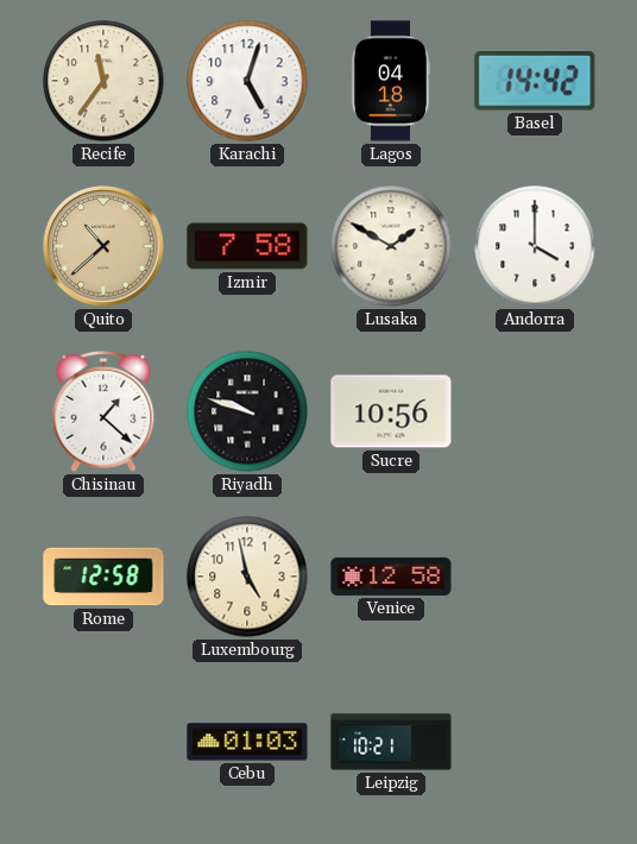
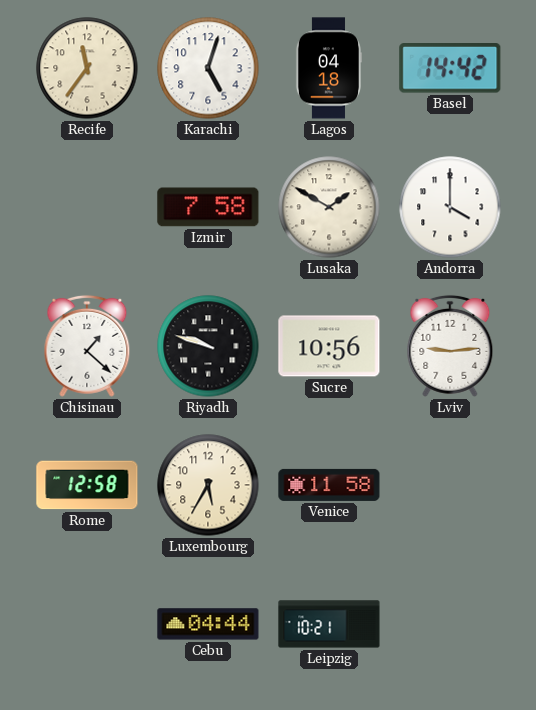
Quito: 10:38 -> none (103, 246)
Lviv: none -> 9:14 (450, 346)
Luxembourg: 4:58 -> 5:35 (208, 485)
Venice: 12:58 -> 11:58 (329, 485)
Cebu: 01:03 -> 04:44 (208, 624)
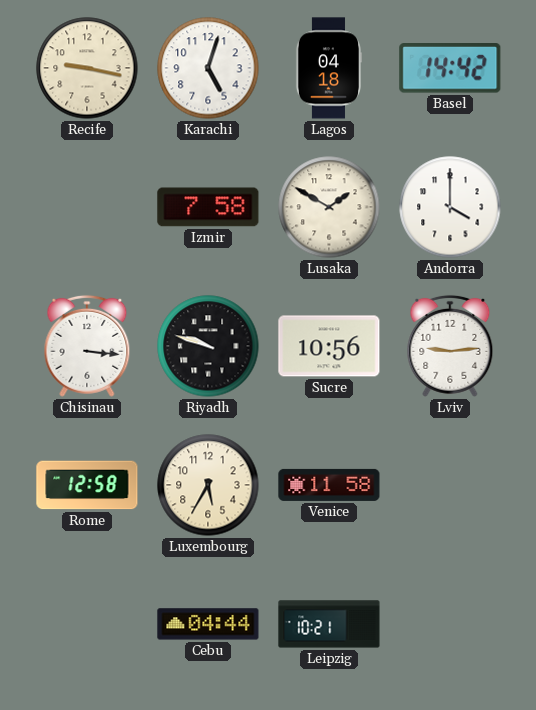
Recife: 11:36 -> 9:17 (87, 68)
Chisinau: 1:22 -> 3:16 (87, 346)
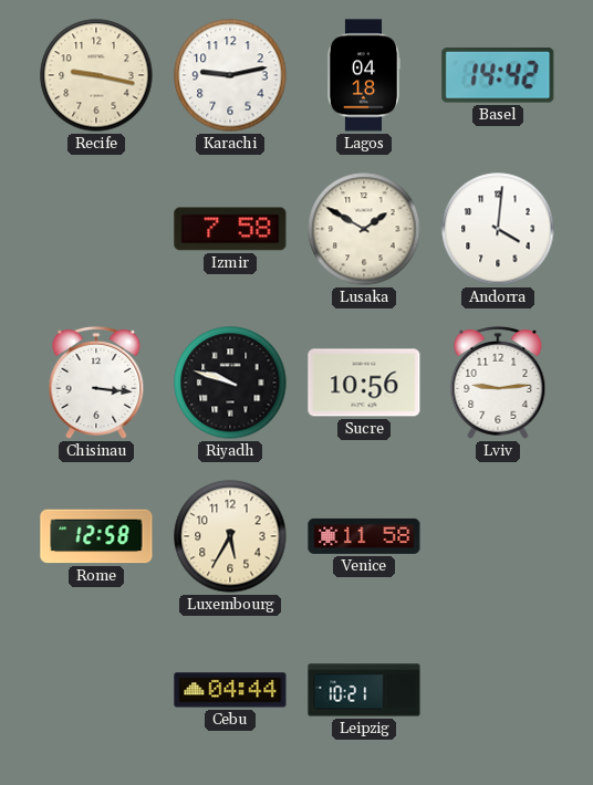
Karachi: 5:03 -> 9:13 (230, 75)
Andorra: 4:00 -> 4:01 (498, 229)
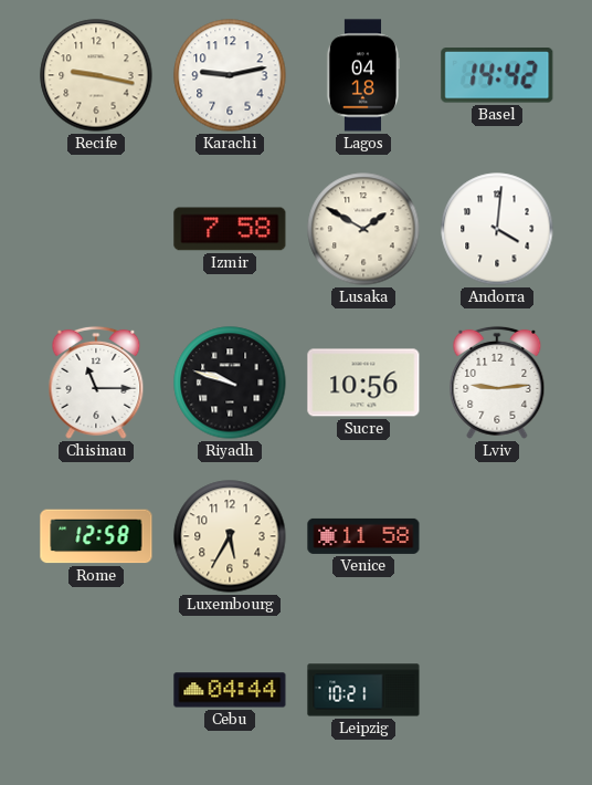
Chisinau: 3:16 -> 11:15 (96, 383)
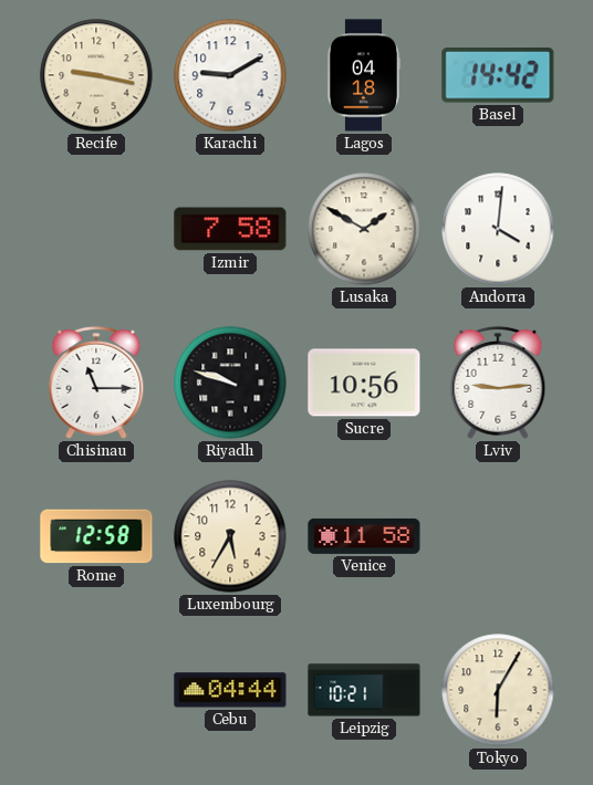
Karachi: 9:13 -> 9:10 (230, 75)
Tokyo: none -> 6:05 (498, 690)
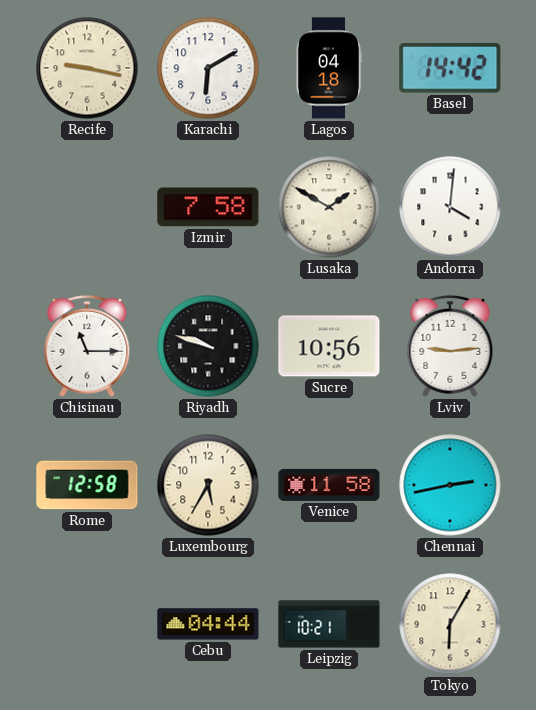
Karachi: 9:10 -> 6:10 (208, 68)
Chennai: none -> 2:43 (450, 485)
